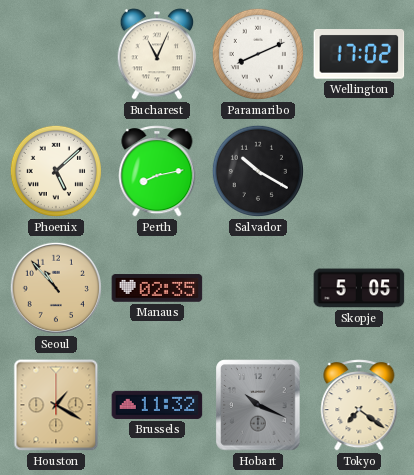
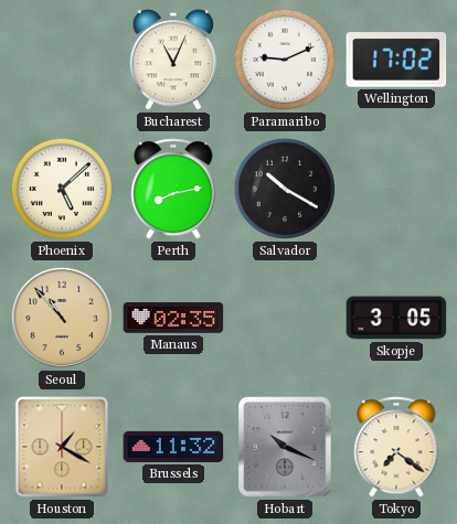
Paramaribo: 8:11 -> 9:11 (285, 60)
Skopje: 5:05 -> 3:05 (396, 318)
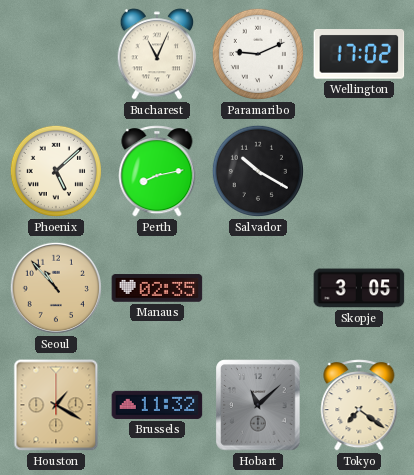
Hobart: 10:19 -> 11:08 (258, 405)
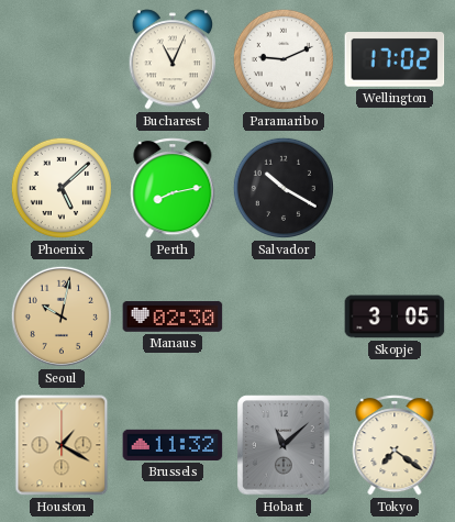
Seoul: 10:53 -> 10:02 (62, 316)
Manaus: 02:35 -> 02:30 (173, 316)
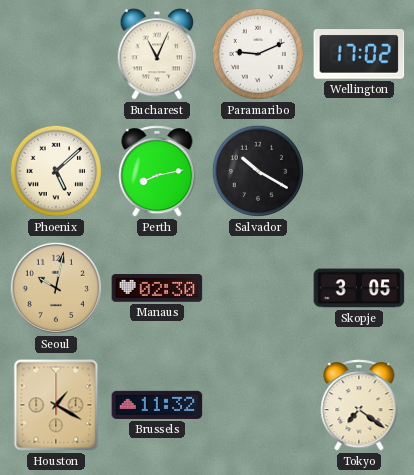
Hobart: 11:08 -> none (284, 445)
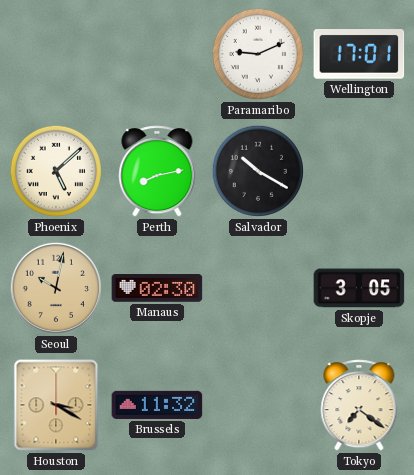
Bucharest: 11:04 -> none (157, 54)
Wellington: 17:02 -> 17:01 (359, 54)
Houston: 1:20 -> 3:20 (56, 405)
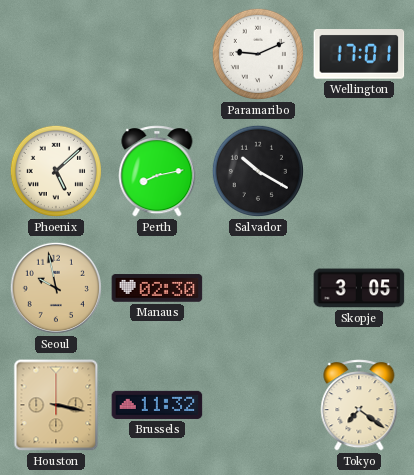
Seoul: 10:02 -> 9:58 (56, 288)
Houston: 3:20 -> 3:17 (56, 405)
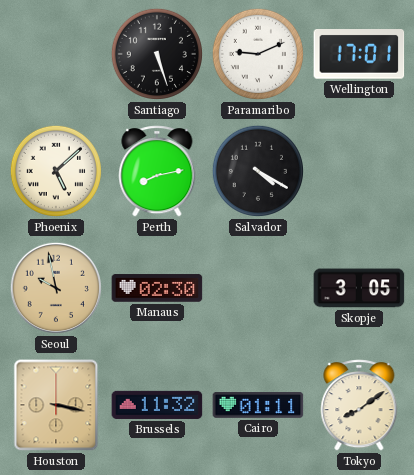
Santiago: none -> 5:27 (157, 54)
Salvador: 10:20 -> 4:20 (258, 171)
Cairo: none -> 01:11 (258, 406)
Tokyo: 7:21 -> 8:09 (359, 405)
